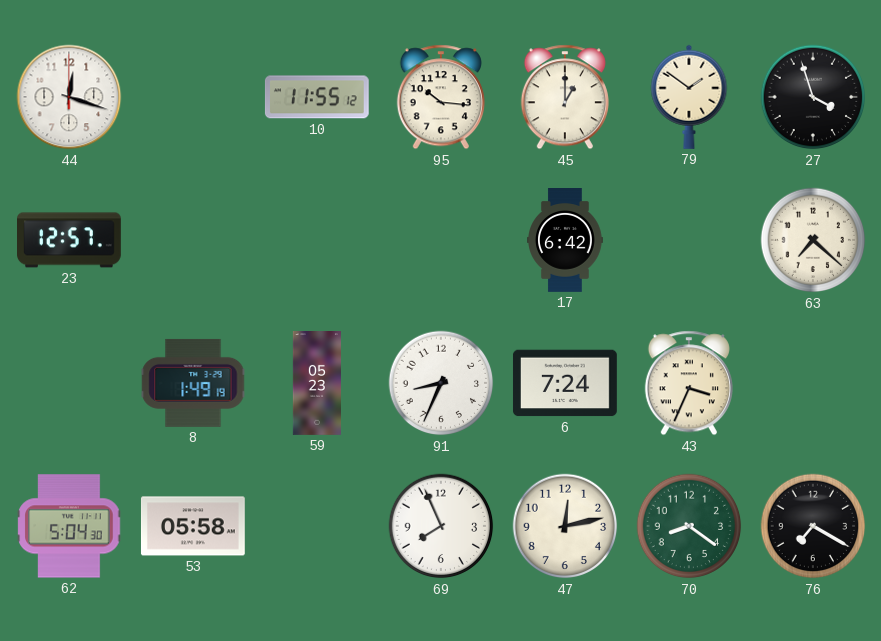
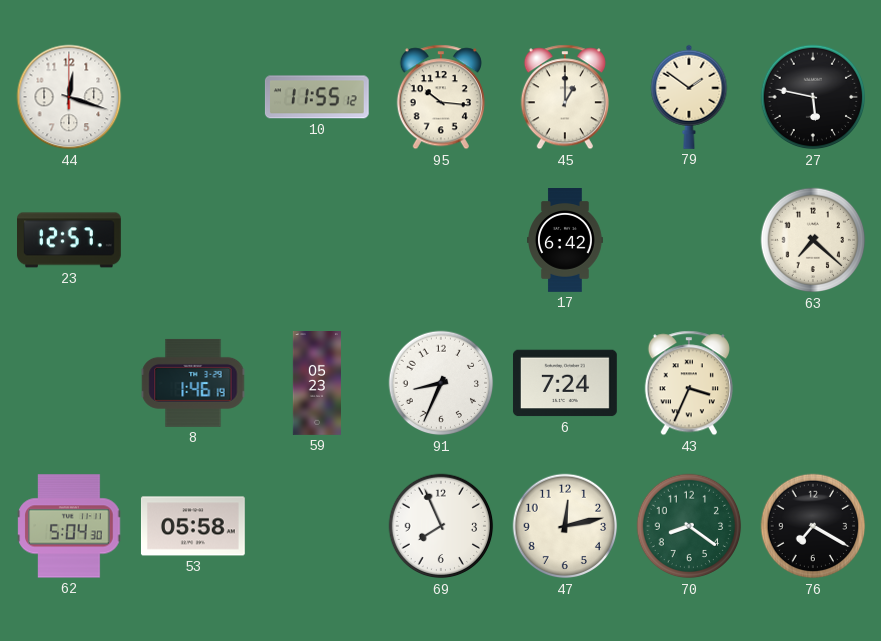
27: 3:57 -> 5:47 (813, 97)
8: 1:49 -> 1:46 (193, 383)
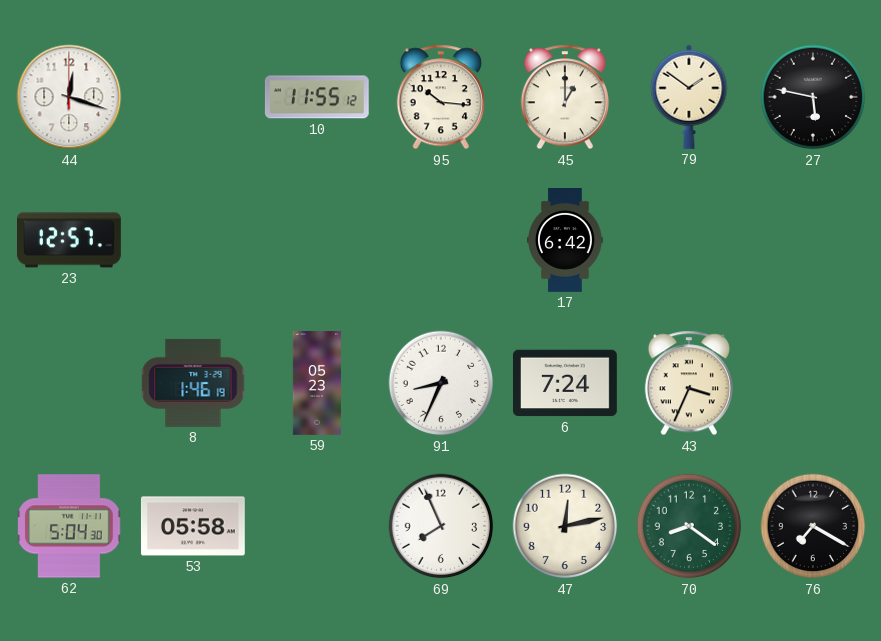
63: 7:22 -> none (813, 240)
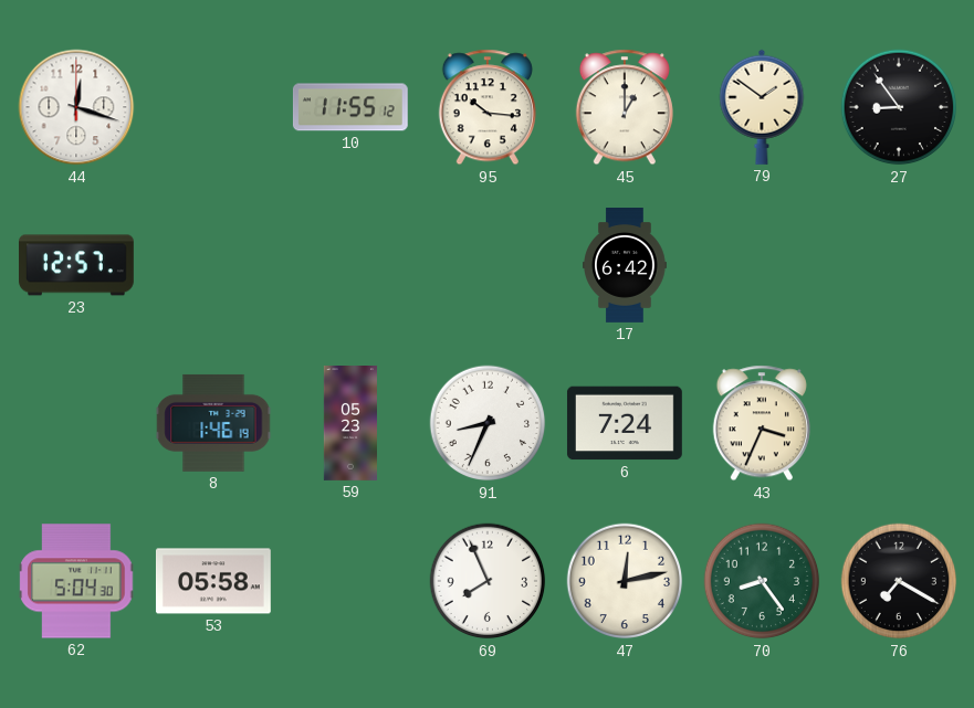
27: 5:47 -> 8:54 (899, 107)
70: 8:21 -> 8:24 (762, 581)
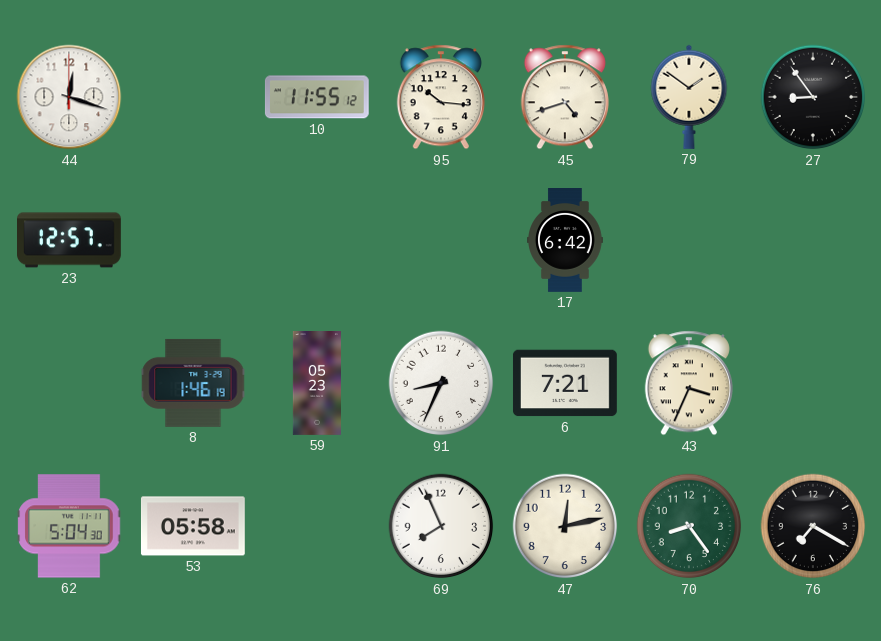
45: 1:00 -> 4:42 (565, 97)
6: 7:24 -> 7:21 (565, 383)
